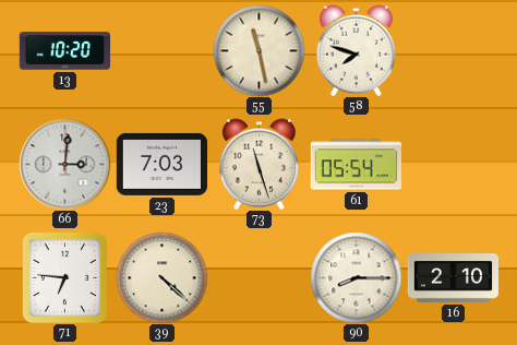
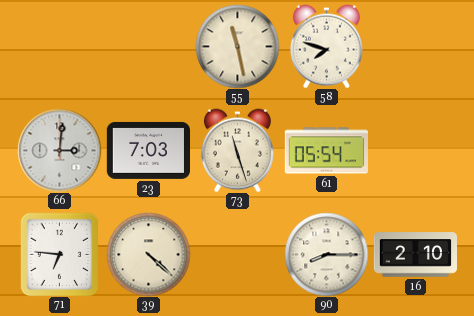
13: 10:20 -> none (64, 51)
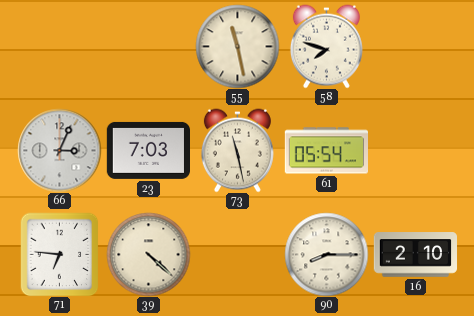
66: 3:01 -> 3:04 (59, 150)
73: 11:27 -> 11:28 (237, 150)
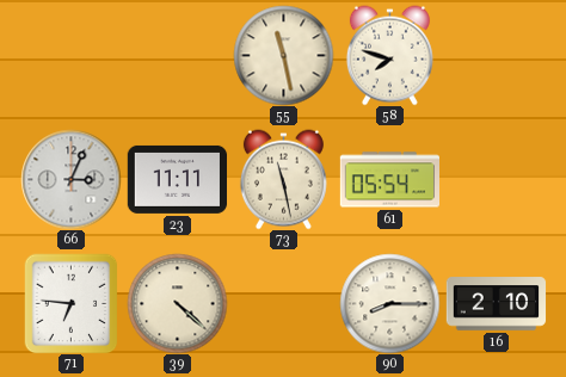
23: 7:03 -> 11:11 (177, 179)
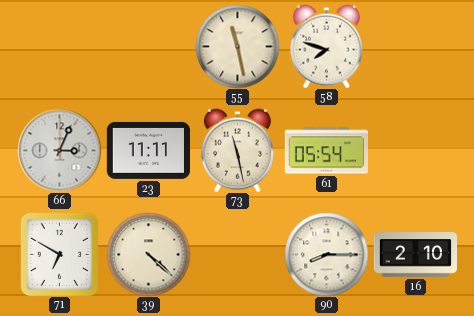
71: 6:46 -> 6:50 (60, 254)
